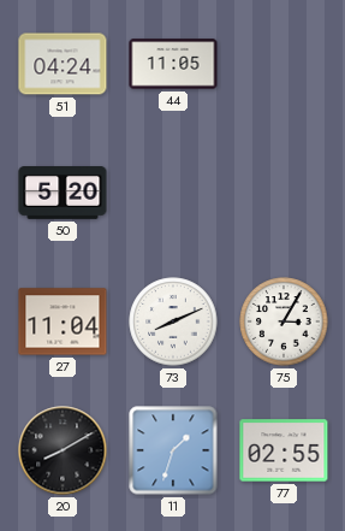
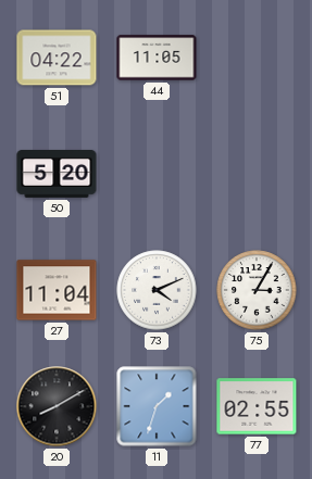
51: 04:24 -> 04:22 (57, 58)
73: 8:11 -> 4:11 (157, 290)
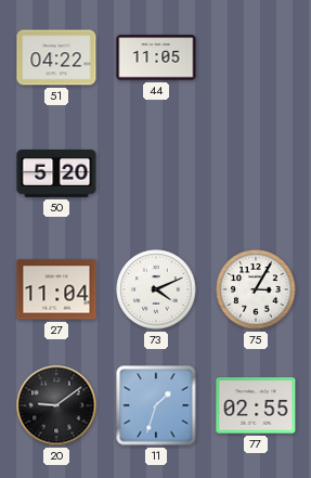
20: 8:10 -> 9:09 (56, 405)
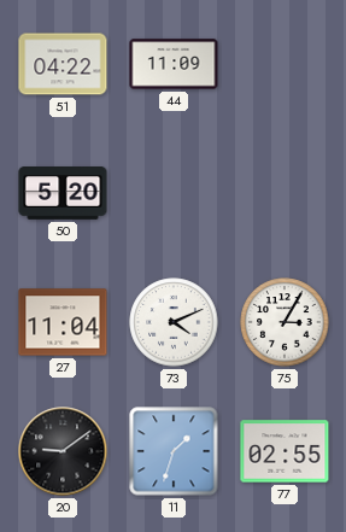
44: 11:05 -> 11:09 (174, 64)
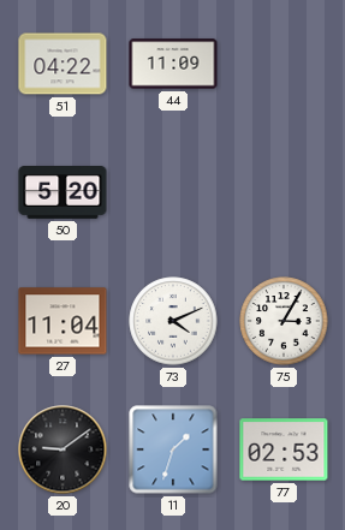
77: 02:55 -> 02:53 (284, 449)
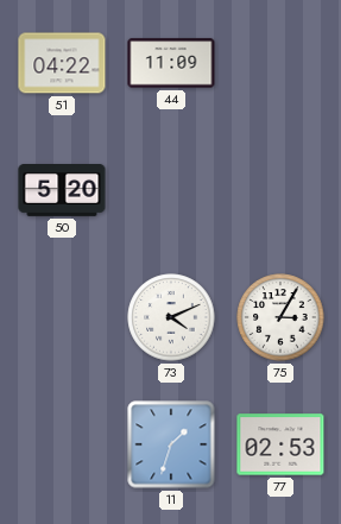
27: 11:04 -> none (63, 321)
20: 9:09 -> none (63, 449)
